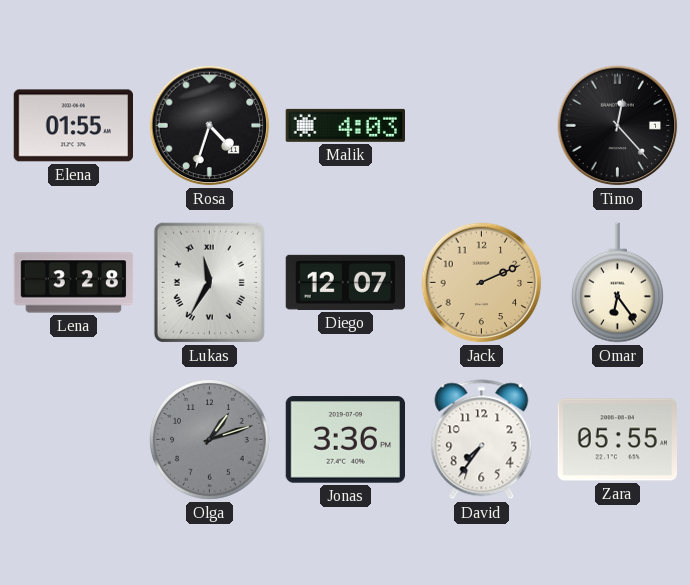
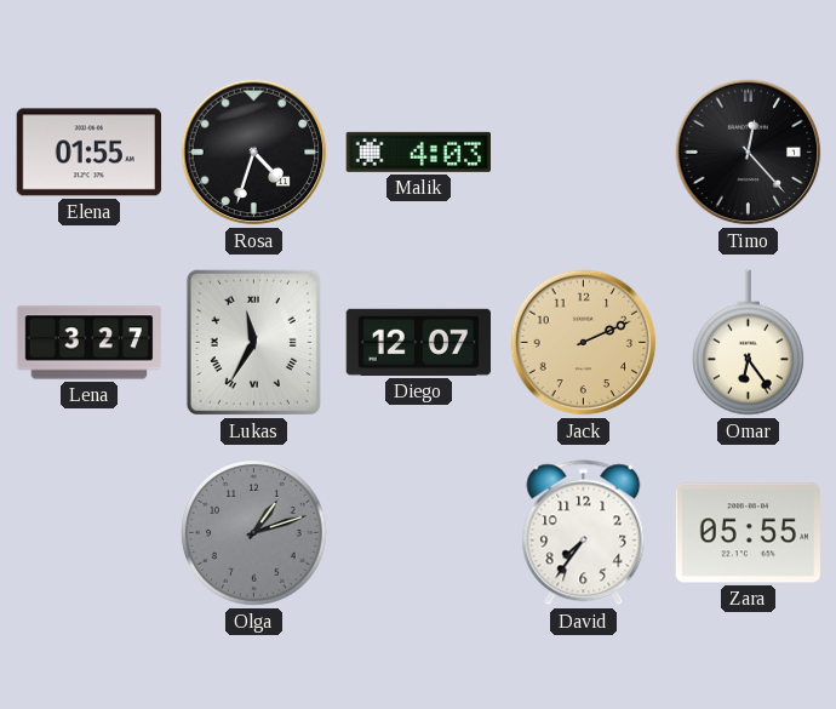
Lena: 3:28 -> 3:27 (90, 343)
Jonas: 3:36 -> none (345, 440)
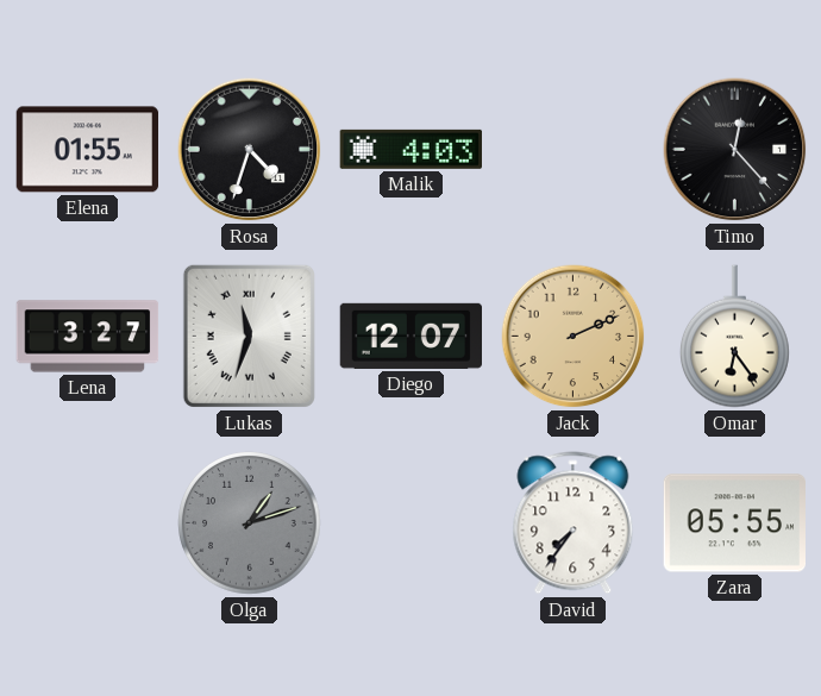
Lukas: 11:35 -> 11:33 (249, 336)
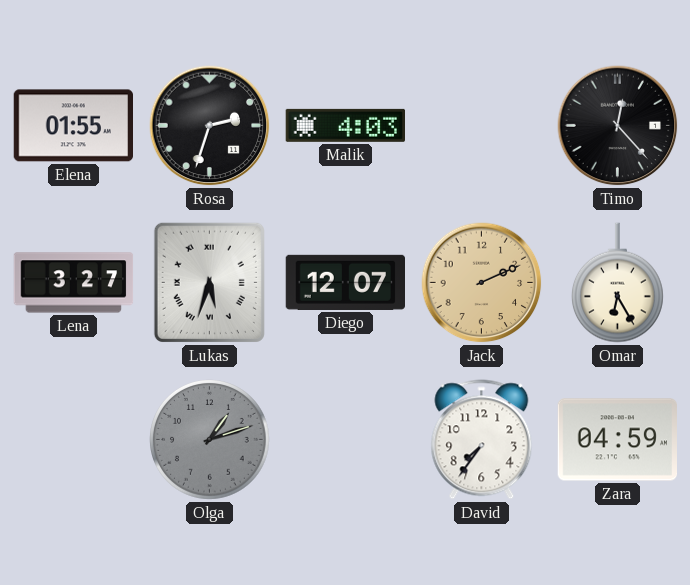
Rosa: 4:33 -> 2:33 (210, 126)
Lukas: 11:33 -> 5:33 (209, 282)
Omar: 6:24 -> 6:25 (617, 283)
Zara: 05:55 -> 04:59 (617, 440)
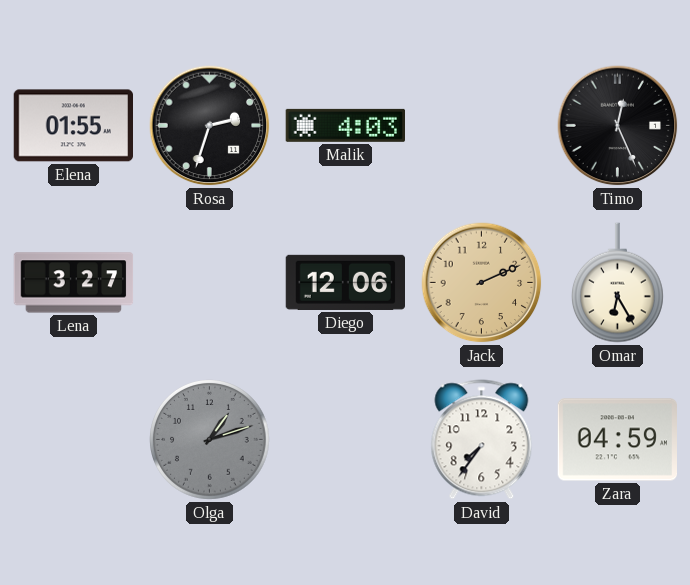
Timo: 12:23 -> 12:26 (618, 126)
Lukas: 5:33 -> none (209, 282)
Diego: 12:07 -> 12:06 (345, 282)
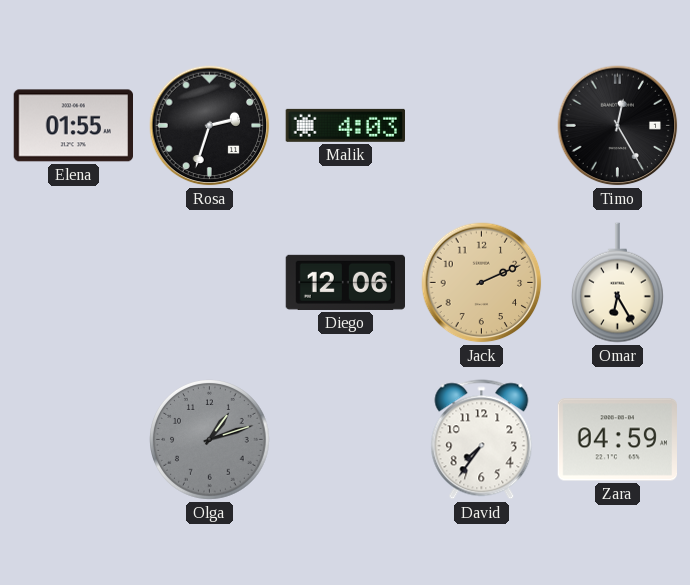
Timo: 12:26 -> 12:25 (618, 126)
Lena: 3:27 -> none (74, 283)
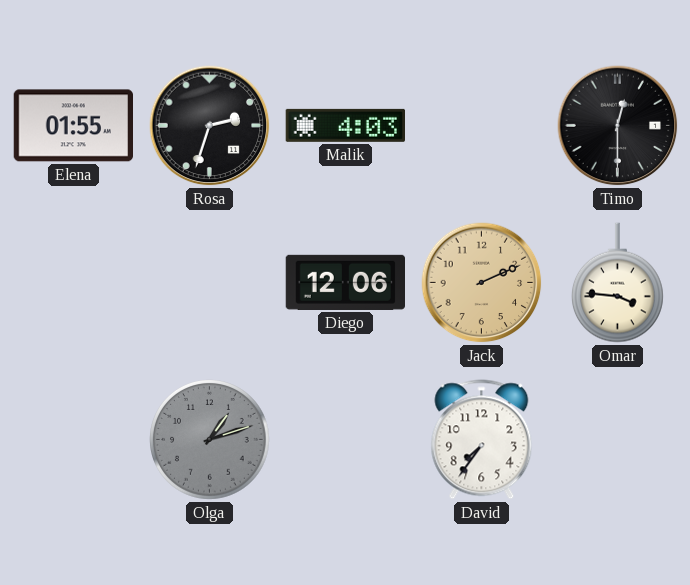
Timo: 12:25 -> 12:30 (618, 126)
Omar: 6:25 -> 3:46 (617, 283)
Zara: 04:59 -> none (617, 440)
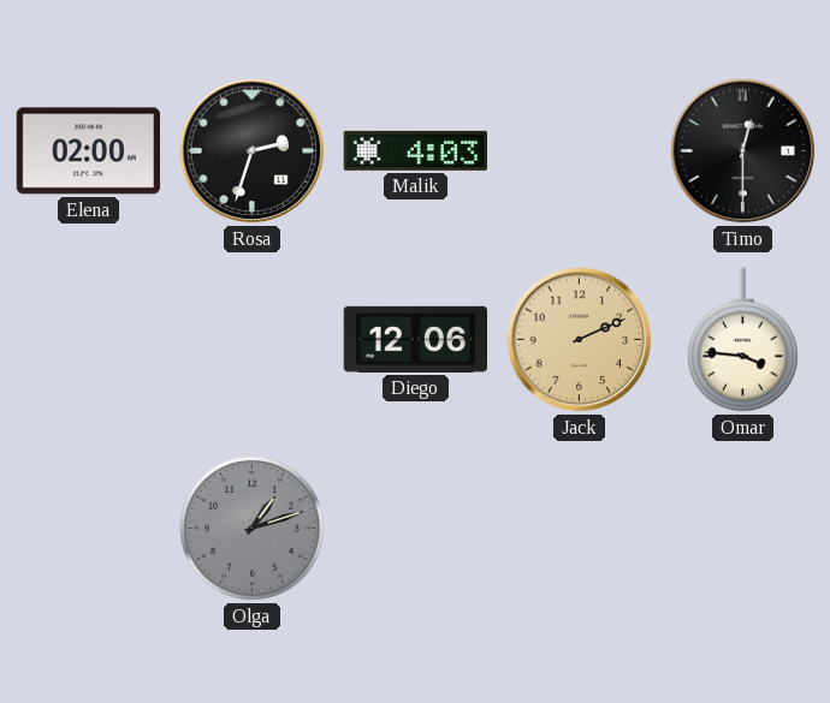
Elena: 01:55 -> 02:00 (88, 151)
David: 7:36 -> none (482, 440)
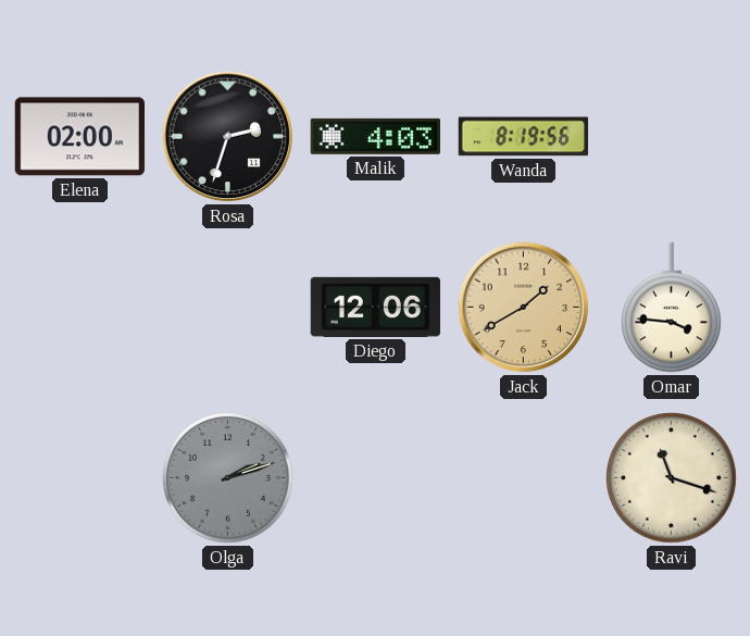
Wanda: none -> 8:19 (524, 137)
Timo: 12:30 -> none (743, 151)
Jack: 2:11 -> 1:40 (524, 308)
Olga: 1:12 -> 2:12 (228, 478)
Ravi: none -> 11:18 (672, 478)
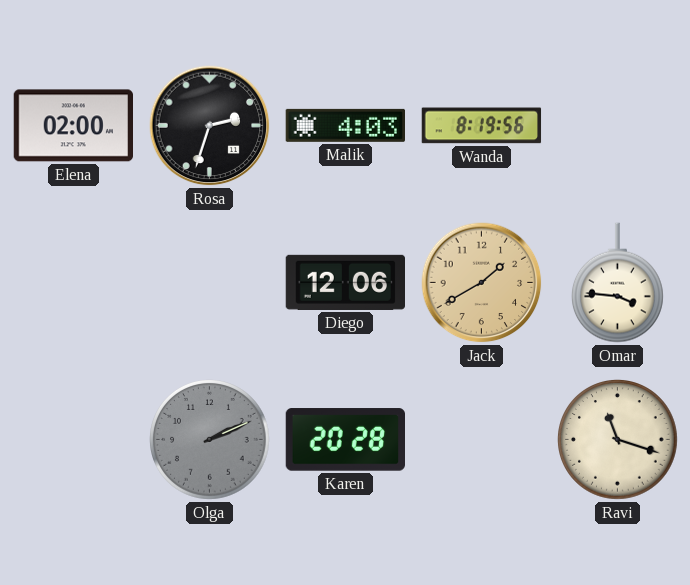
Olga: 2:12 -> 2:11 (210, 440)
Karen: none -> 20:28 (345, 440)
